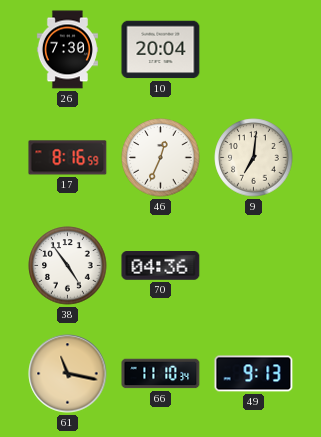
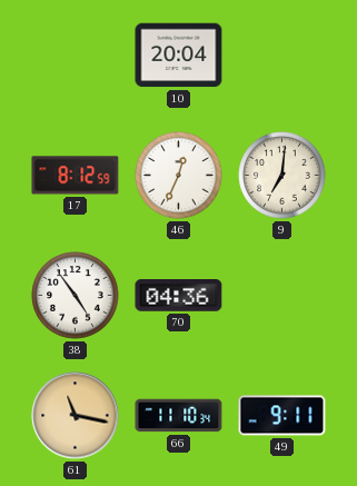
26: 7:30 -> none (67, 50)
17: 8:16 -> 8:12 (76, 176)
49: 9:13 -> 9:11 (282, 416)
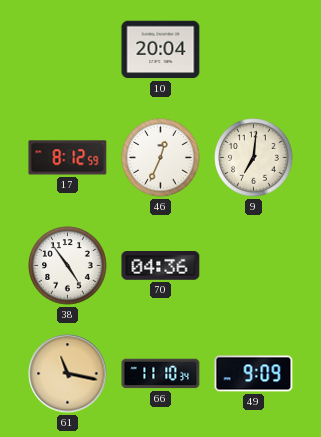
49: 9:11 -> 9:09 (254, 374)
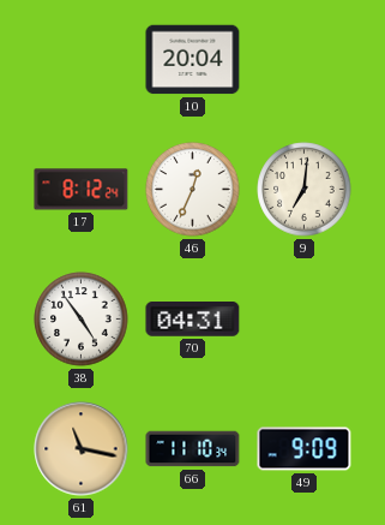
17: 8:12:59 -> 8:12:24 (82, 190)
70: 04:36 -> 04:31 (193, 320)
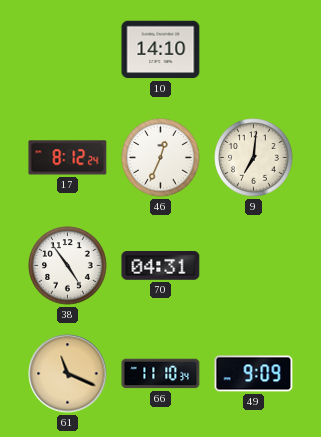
10: 20:04 -> 14:10 (161, 50)
61: 11:17 -> 11:19 (68, 374)
